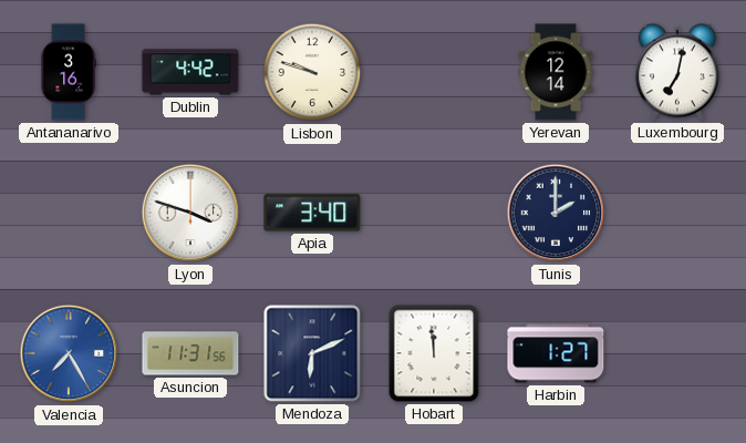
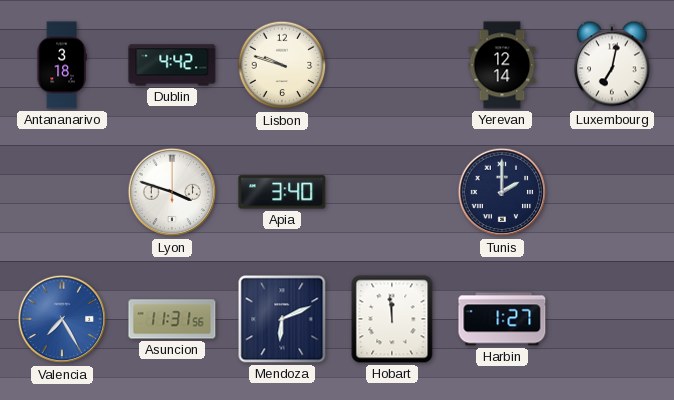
Antananarivo: 3:16 -> 3:18 (62, 65)
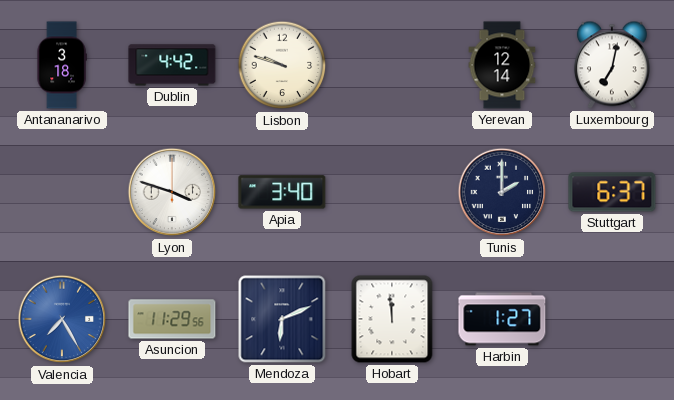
Stuttgart: none -> 6:37 (612, 192)
Asuncion: 11:31 -> 11:29 (172, 319)
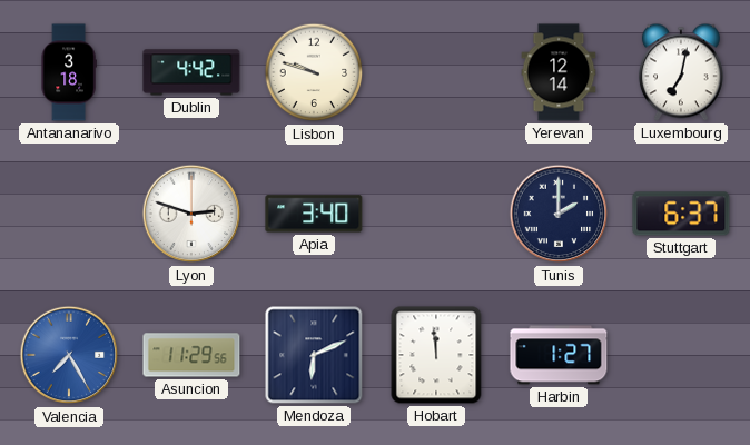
Lyon: 3:48 -> 2:48 (191, 214)
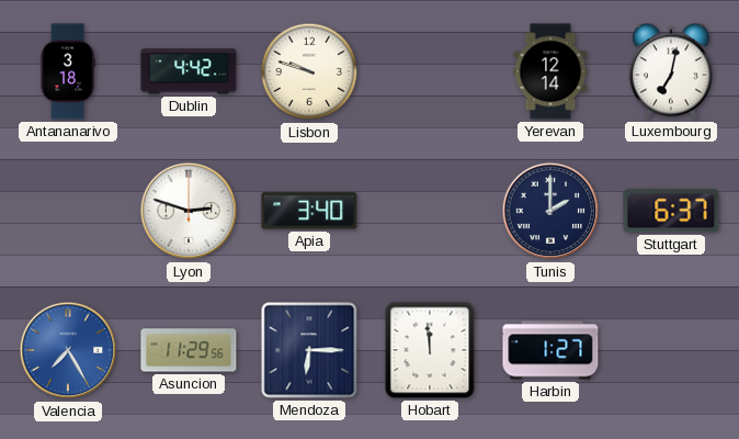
Mendoza: 6:11 -> 6:15 (309, 350)
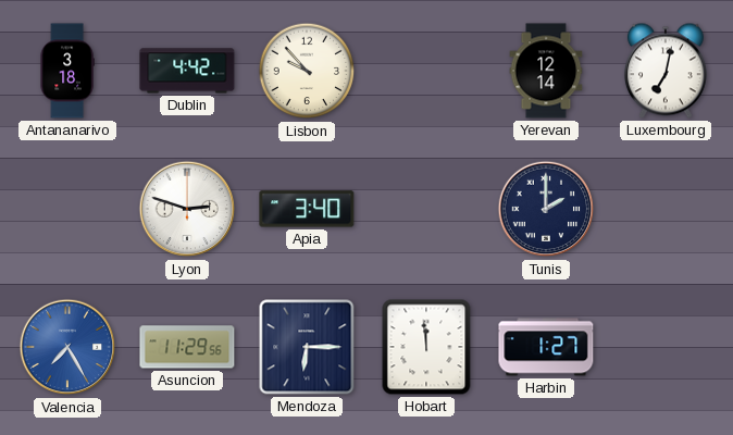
Lisbon: 9:48 -> 9:53 (307, 71)
Stuttgart: 6:37 -> none (671, 211)
